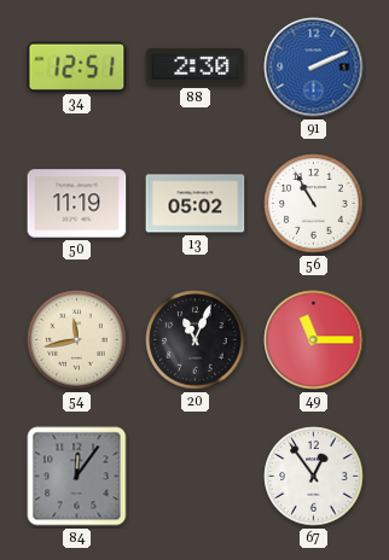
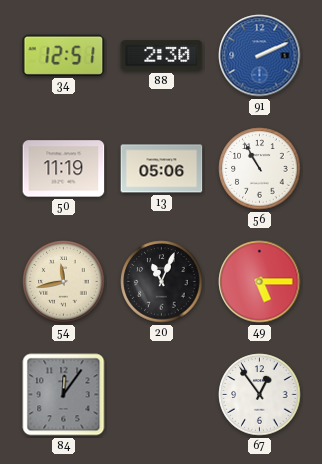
13: 05:02 -> 05:06 (162, 169)
49: 11:15 -> 5:15 (260, 282)
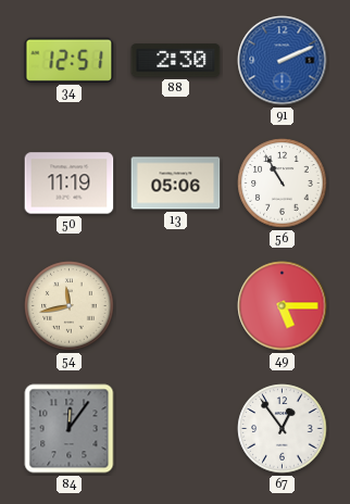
20: 11:04 -> none (162, 282)
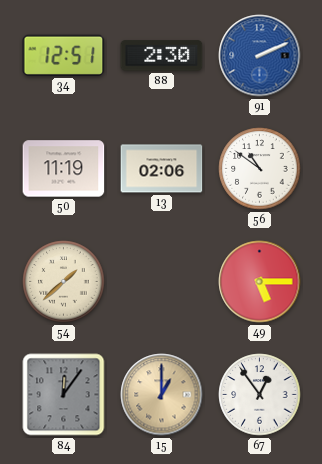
13: 05:06 -> 02:06 (162, 169)
56: 10:55 -> 10:51 (260, 169)
54: 11:43 -> 1:38 (64, 282)
15: none -> 1:00 (162, 395)
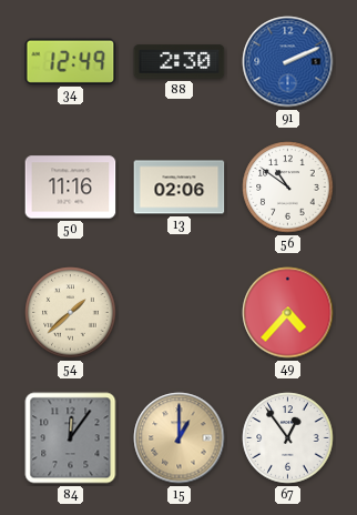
34: 12:51 -> 12:49 (71, 61)
50: 11:19 -> 11:16 (71, 188)
49: 5:15 -> 4:37 (288, 313)
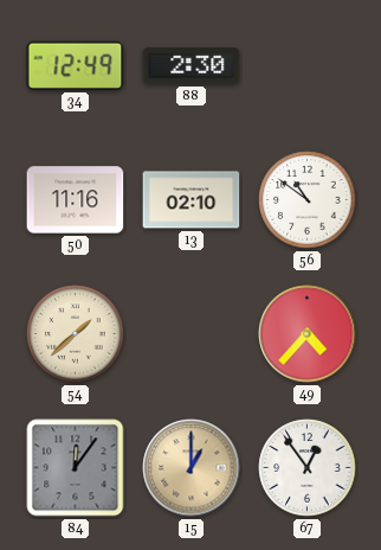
91: 2:11 -> none (288, 62)
13: 02:06 -> 02:10 (192, 200)
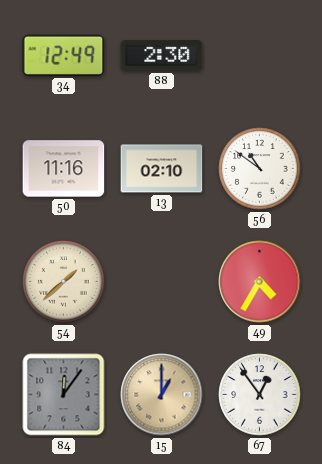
49: 4:37 -> 4:35 (260, 282)
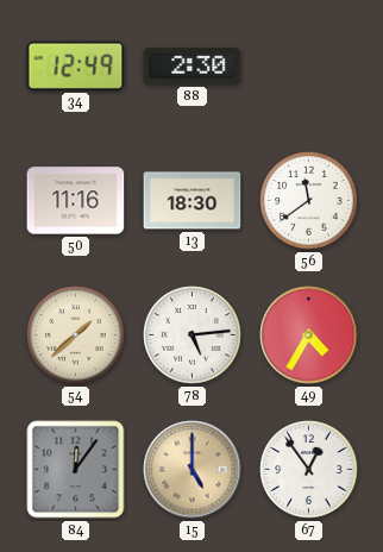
13: 02:10 -> 18:30 (193, 201)
56: 10:51 -> 11:39 (309, 201)
78: none -> 5:14 (193, 335)
15: 1:00 -> 5:00 (193, 470)
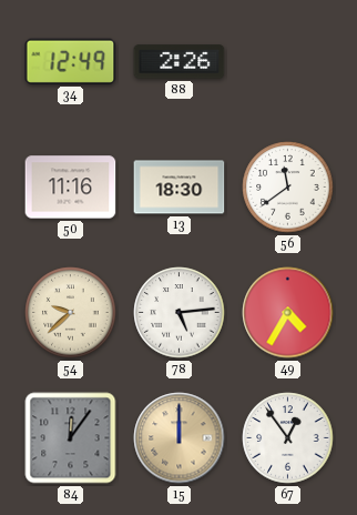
88: 2:30 -> 2:26 (180, 62)
54: 1:38 -> 9:38 (71, 313)
15: 5:00 -> 12:00 (180, 438)
